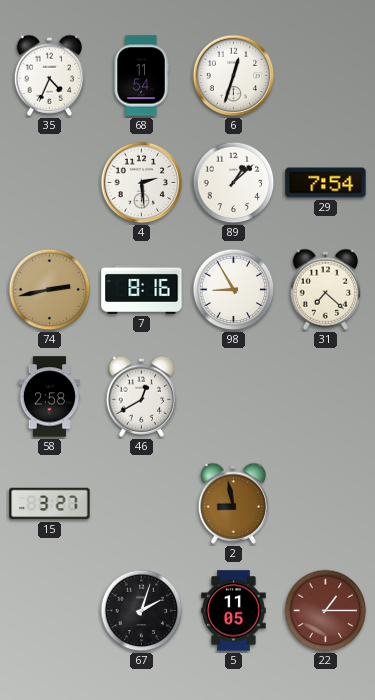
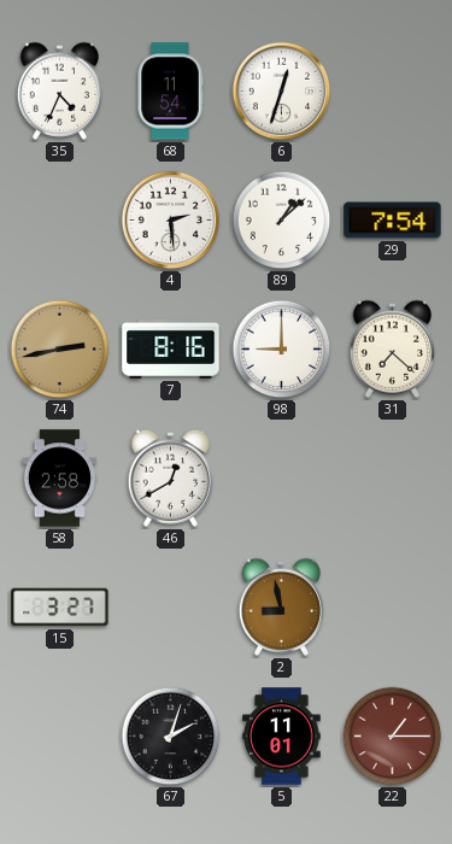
98: 8:55 -> 9:00 (282, 350)
5: 11:05 -> 11:01 (282, 737)
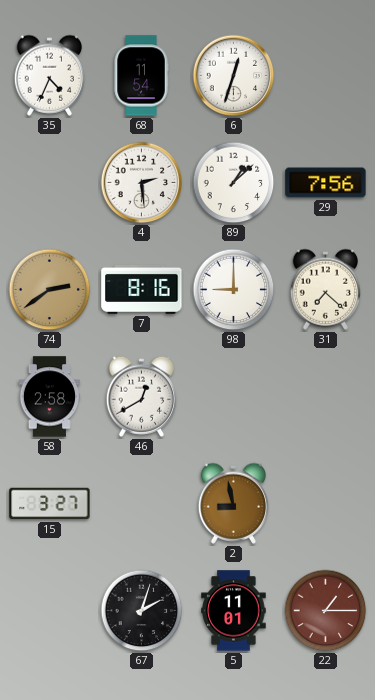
29: 7:54 -> 7:56 (326, 183)
74: 2:43 -> 2:39 (50, 290)
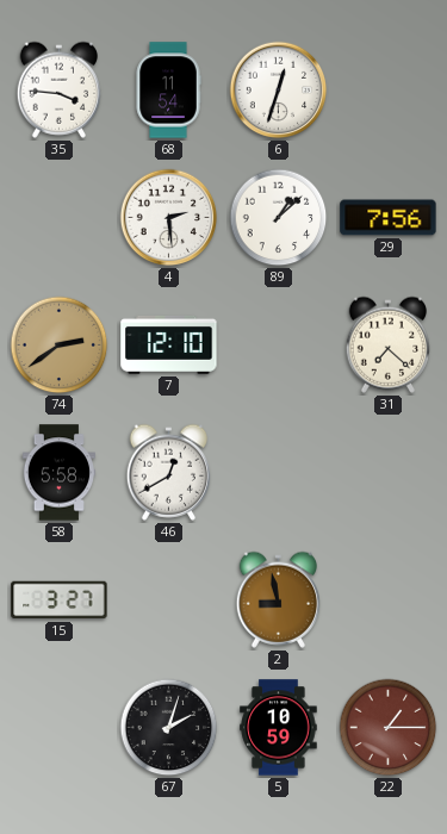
35: 4:34 -> 3:46 (60, 89)
7: 8:16 -> 12:10 (169, 344)
98: 9:00 -> none (234, 290)
58: 2:58 -> 5:58 (60, 473)
5: 11:01 -> 10:59 (279, 728)
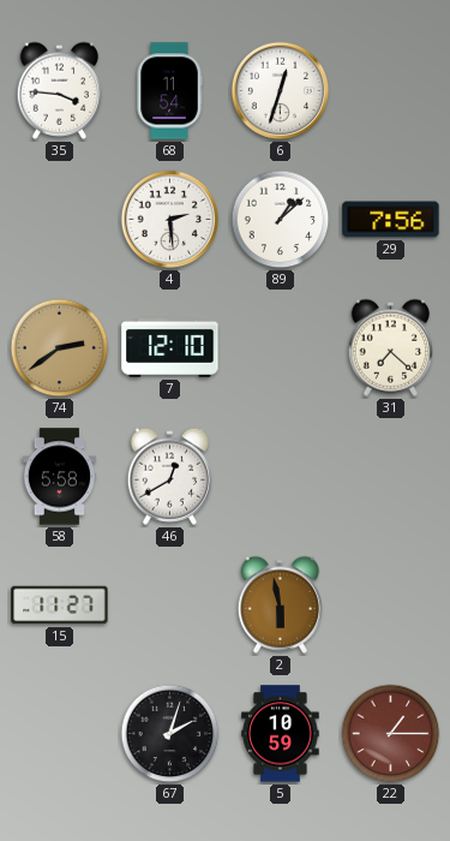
15: 3:27 -> 11:27 (60, 606)
2: 8:58 -> 5:58 (281, 604)
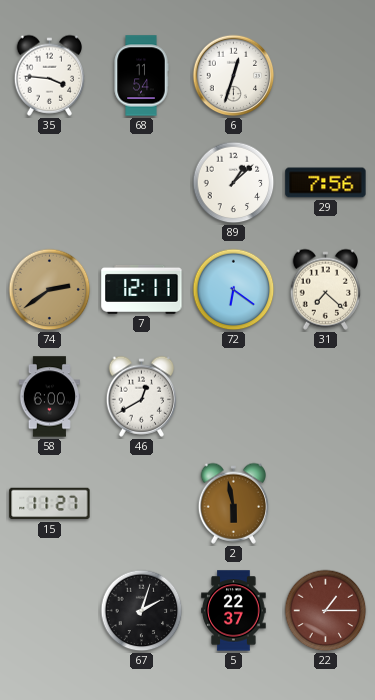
4: 2:29 -> none (170, 220)
7: 12:10 -> 12:11 (142, 289)
72: none -> 6:21 (234, 290)
58: 5:58 -> 6:00 (50, 397)
5: 10:59 -> 22:37 (234, 611)
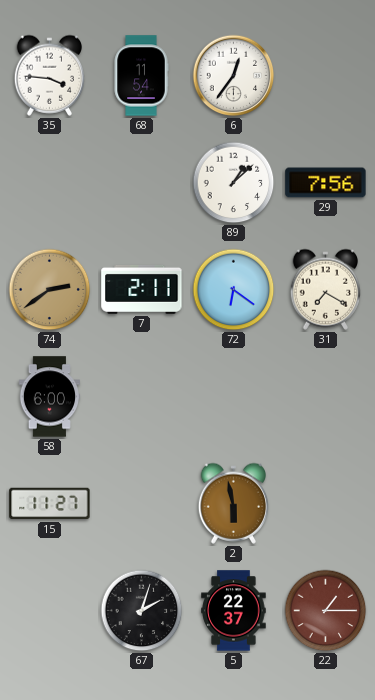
6: 12:33 -> 12:36 (234, 76)
7: 12:11 -> 2:11 (142, 289)
31: 7:22 -> 7:20 (326, 289)
46: 12:40 -> none (142, 396)
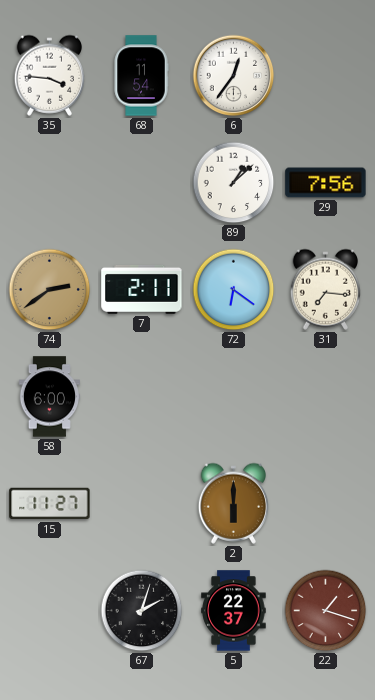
31: 7:20 -> 7:16 (326, 289)
2: 5:58 -> 6:00 (234, 503)
22: 1:15 -> 1:18 (326, 611)
